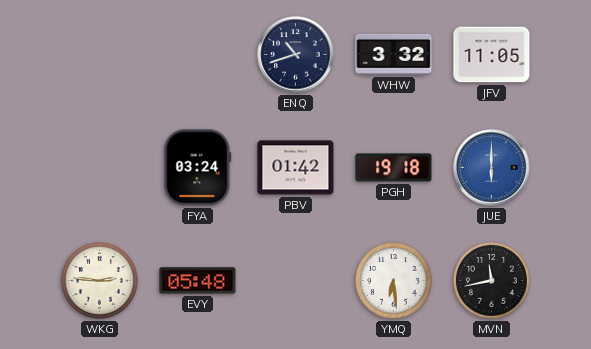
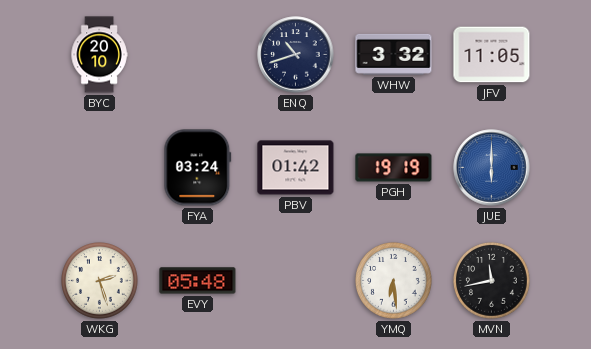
BYC: none -> 20:10 (99, 55)
PGH: 19:18 -> 19:19 (394, 168)
WKG: 2:46 -> 2:27 (100, 281)
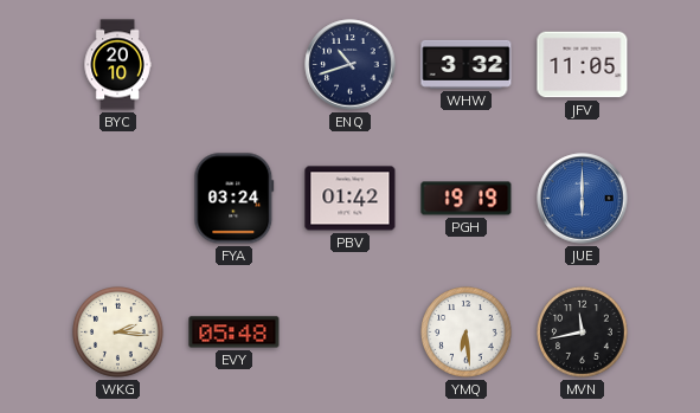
WKG: 2:27 -> 2:16 (118, 333)
